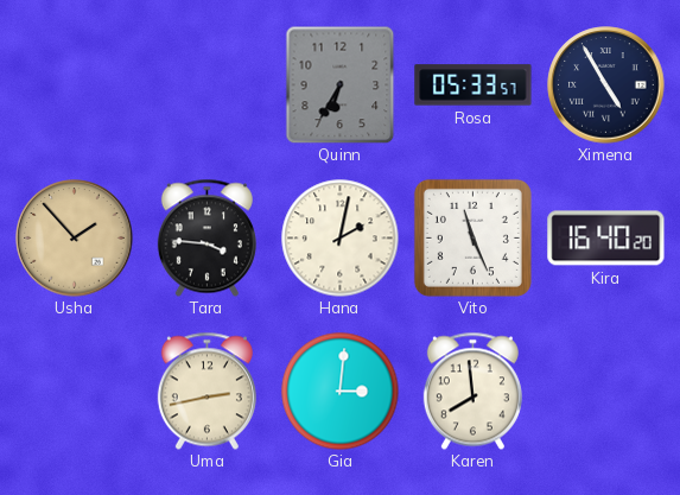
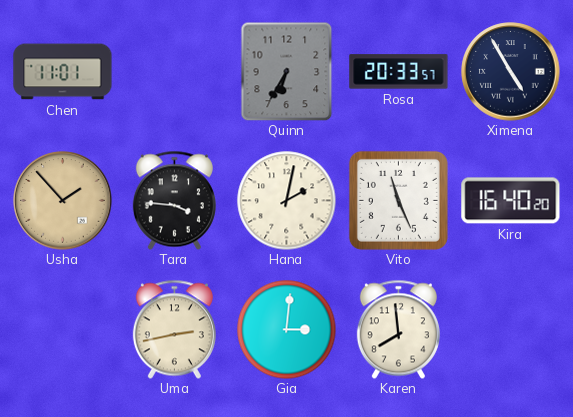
Chen: none -> 11:01 (63, 72)
Rosa: 05:33 -> 20:33 (399, 72)
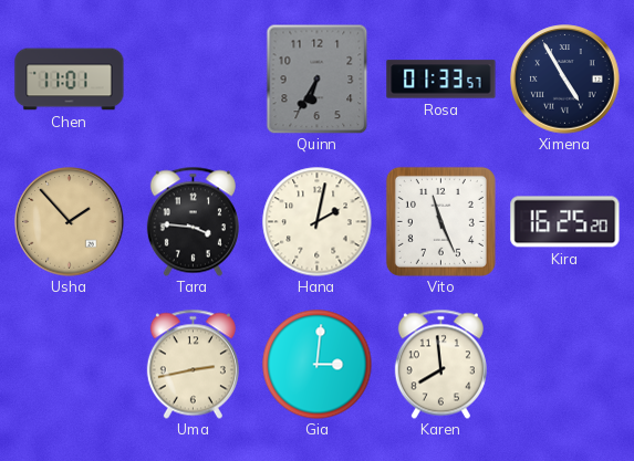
Rosa: 20:33 -> 01:33 (441, 80)
Kira: 16:40 -> 16:25 (565, 222)
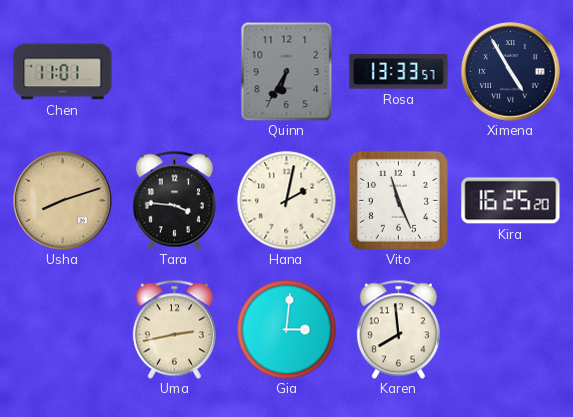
Rosa: 01:33 -> 13:33 (399, 72)
Usha: 1:53 -> 8:12 (63, 201)
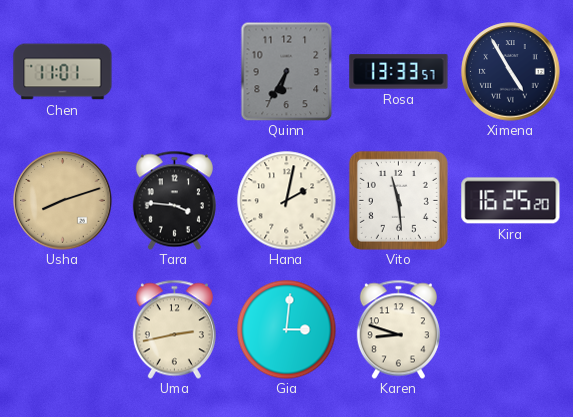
Vito: 11:26 -> 11:29 (398, 200)
Karen: 7:59 -> 8:48 (398, 329)
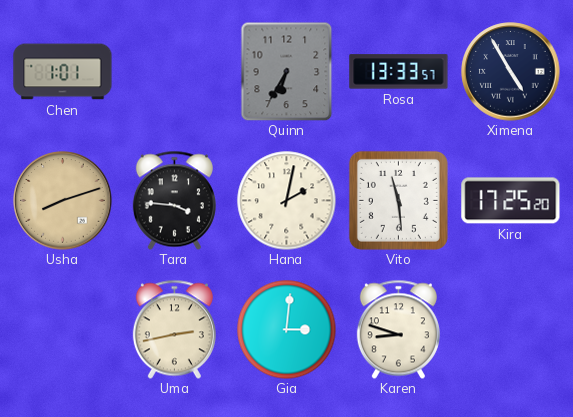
Chen: 11:01 -> 1:01 (63, 72)
Kira: 16:25 -> 17:25 (511, 201)
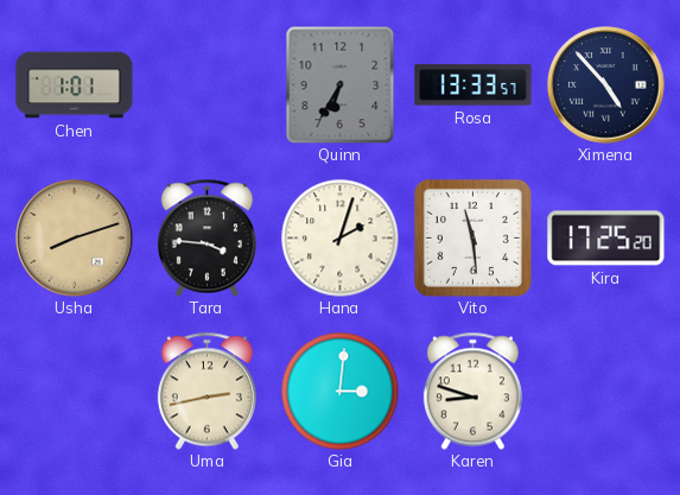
Ximena: 4:55 -> 4:53 (606, 85)
Hana: 2:02 -> 2:03 (341, 239)
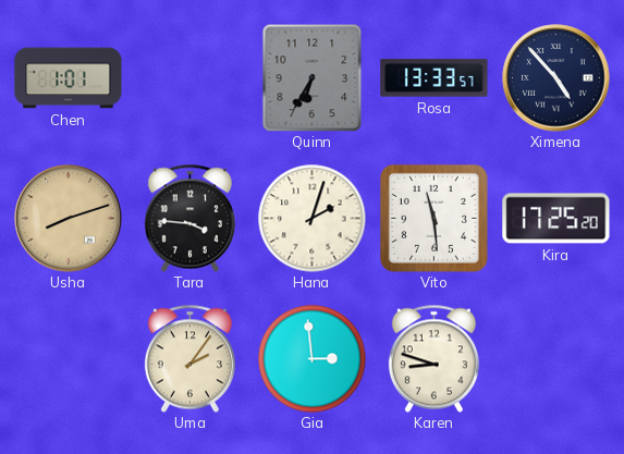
Uma: 2:43 -> 2:06 (189, 358)
Gia: 3:01 -> 2:59 (313, 359)
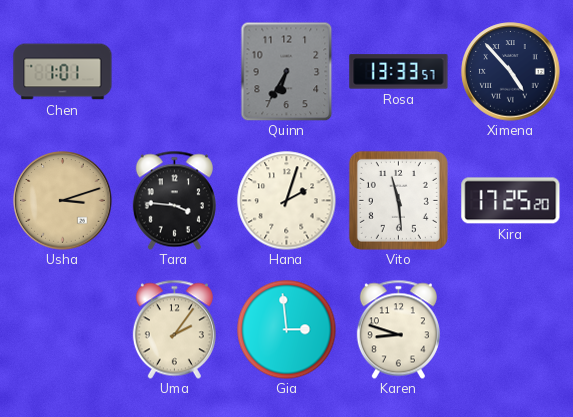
Usha: 8:12 -> 3:12 (63, 201)
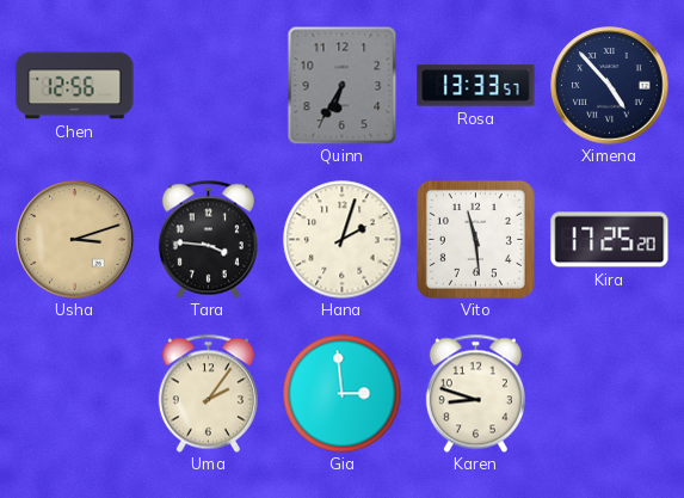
Chen: 1:01 -> 12:56 (75, 86)
